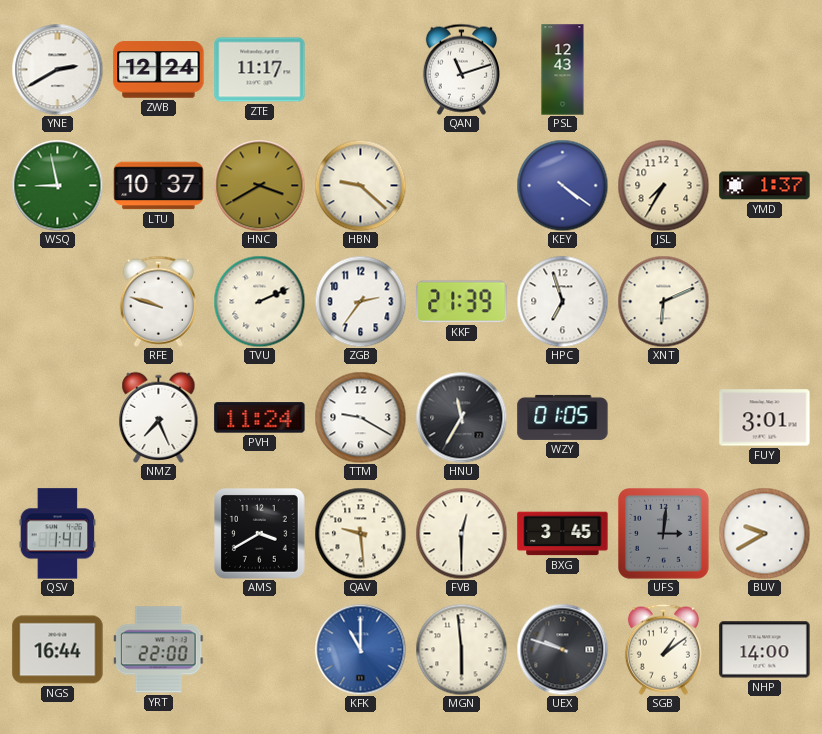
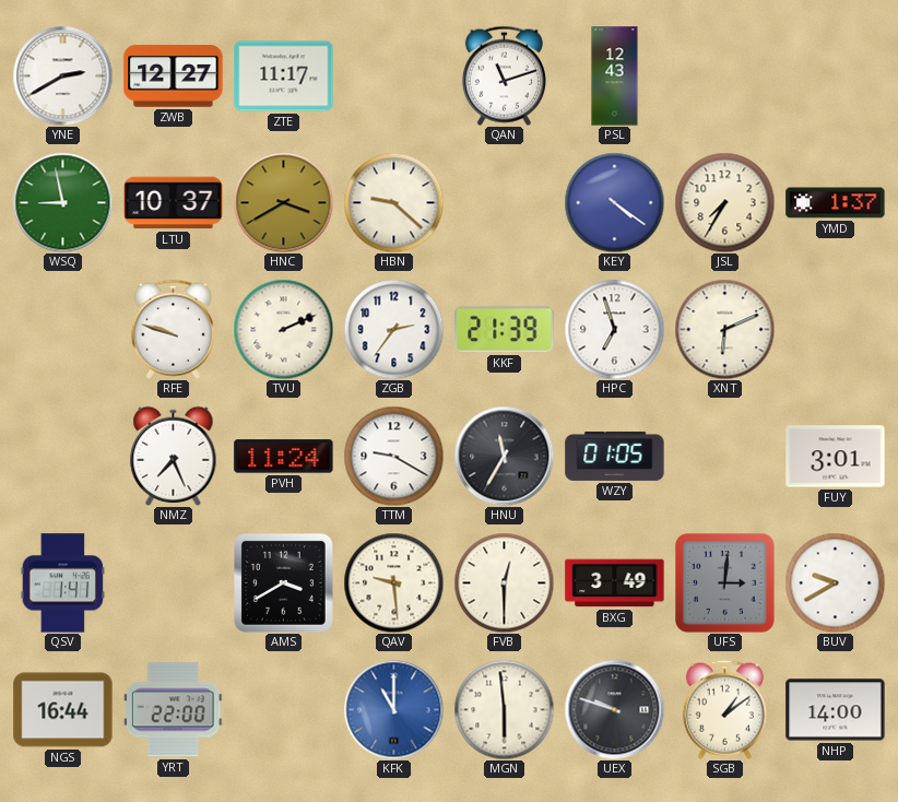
ZWB: 12:24 -> 12:27 (174, 76)
BXG: 3:45 -> 3:49 (615, 583)
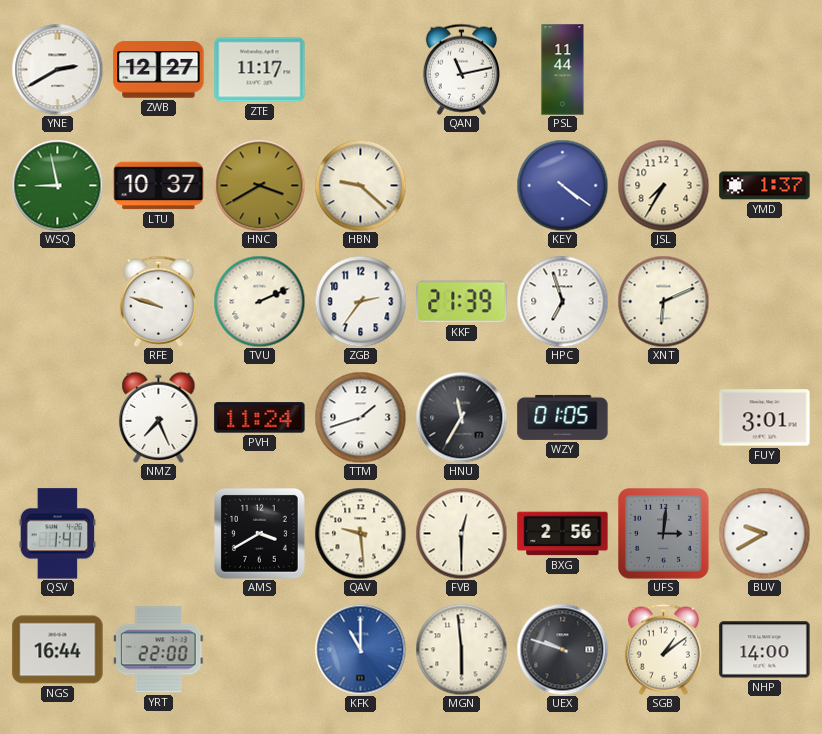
QAN: 11:12 -> 11:13 (461, 69)
PSL: 12:43 -> 11:44 (563, 70)
TTM: 9:20 -> 1:42 (360, 417)
BXG: 3:49 -> 2:56 (563, 534)
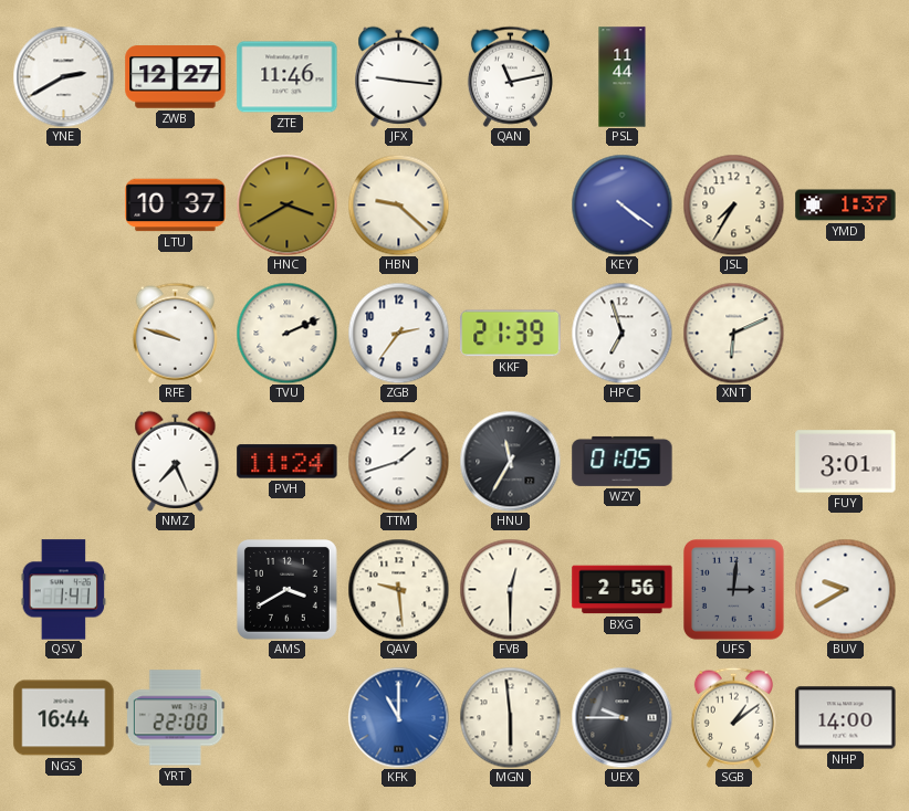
ZTE: 11:17 -> 11:46 (288, 77)
JFX: none -> 9:16 (399, 76)
WSQ: 8:58 -> none (57, 185)
UEX: 9:48 -> 9:45 (621, 717)
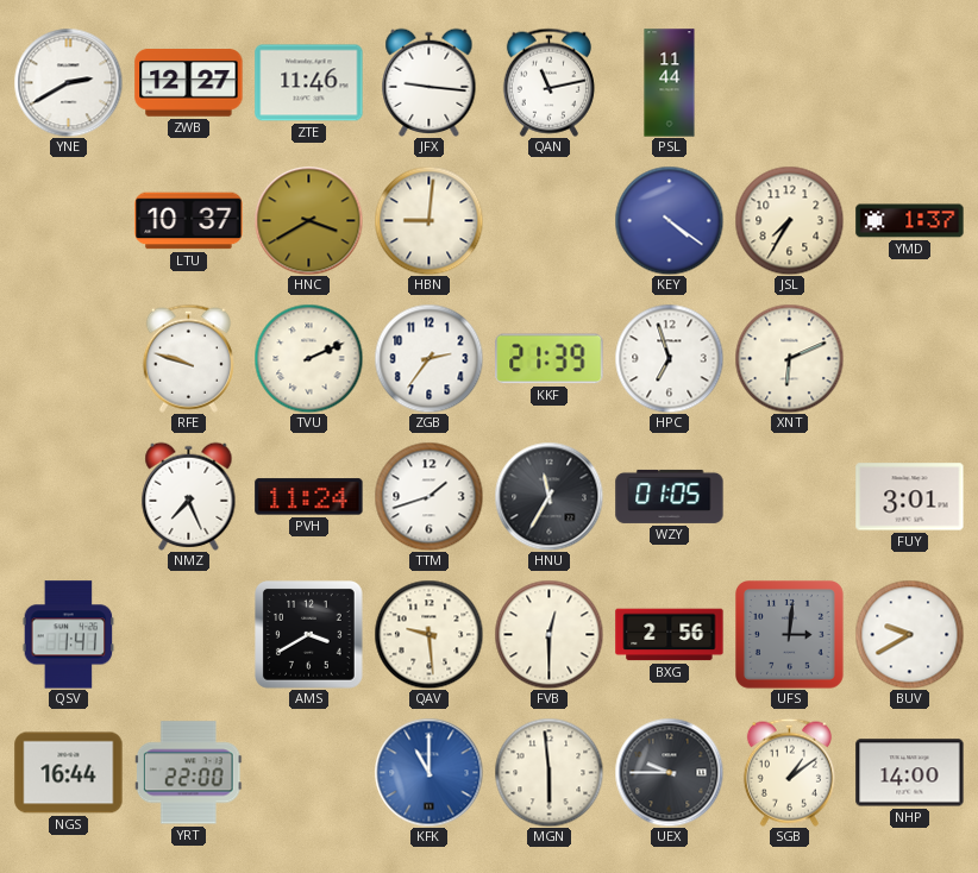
HBN: 9:22 -> 9:01 (428, 220)
